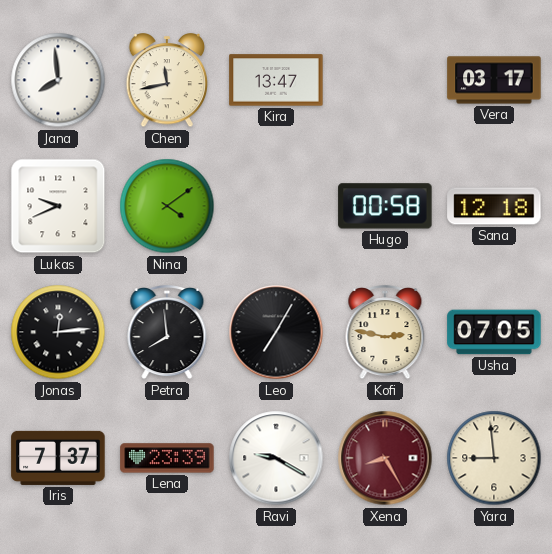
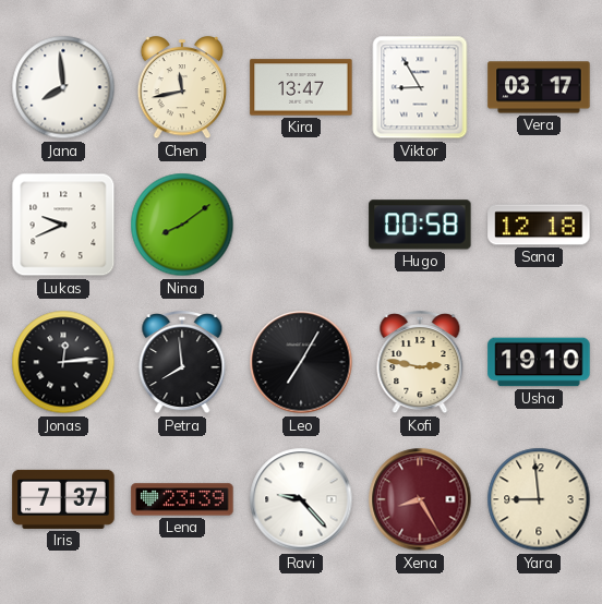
Viktor: none -> 8:55 (420, 87)
Nina: 4:09 -> 8:09 (182, 225)
Usha: 07:05 -> 19:10 (539, 362)
Ravi: 9:20 -> 9:23 (301, 499)
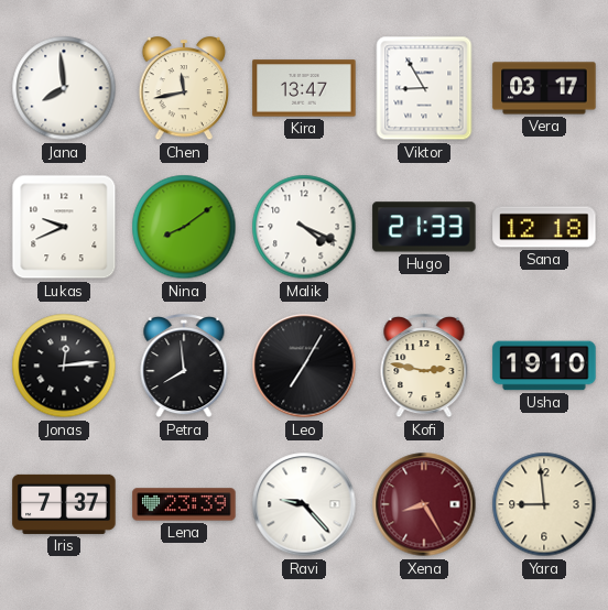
Malik: none -> 4:19 (304, 227)
Hugo: 00:58 -> 21:33 (424, 227)
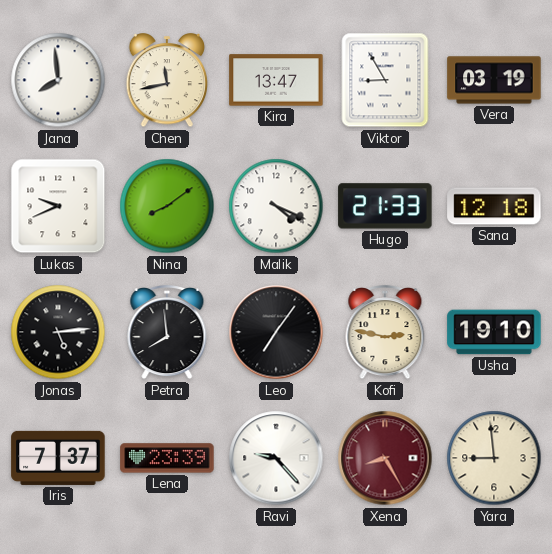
Vera: 03:17 -> 03:19 (494, 80)
Jonas: 12:14 -> 5:14 (58, 332)
Leo: 7:05 -> 7:06 (276, 332)
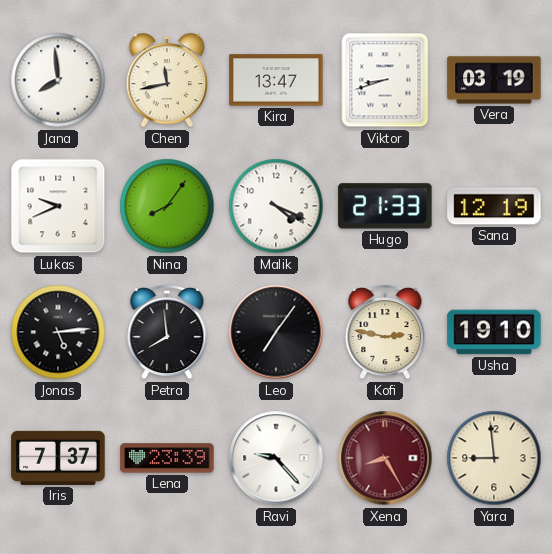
Viktor: 8:55 -> 8:42 (385, 80)
Nina: 8:09 -> 8:06 (167, 206)
Sana: 12:18 -> 12:19 (494, 206)
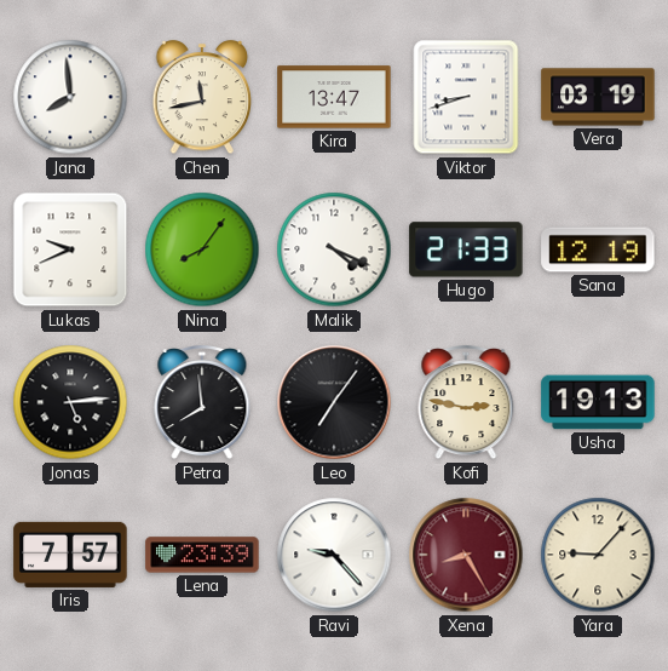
Usha: 19:10 -> 19:13 (598, 402)
Iris: 7:37 -> 7:57 (70, 555)
Yara: 8:59 -> 9:07 (598, 555)
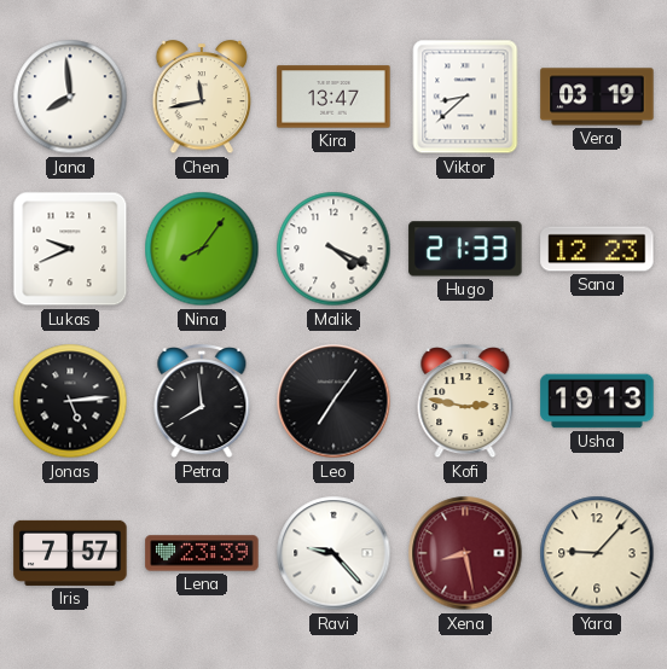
Viktor: 8:42 -> 8:38 (465, 97)
Sana: 12:19 -> 12:23 (597, 249)
Xena: 8:25 -> 8:28 (465, 553)
